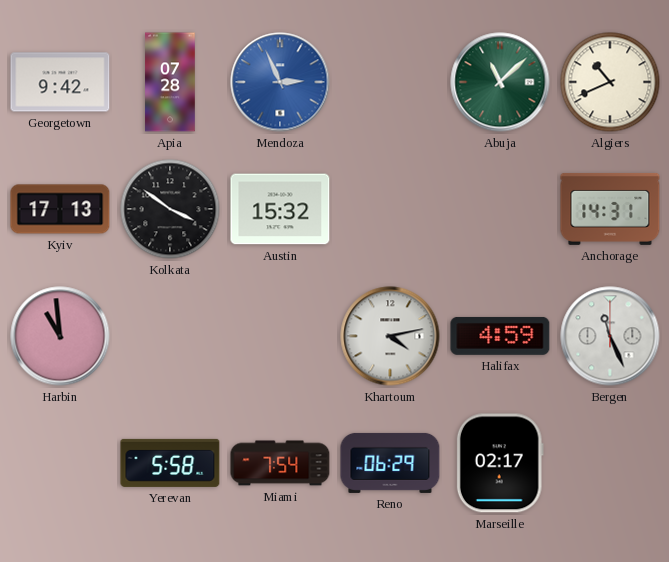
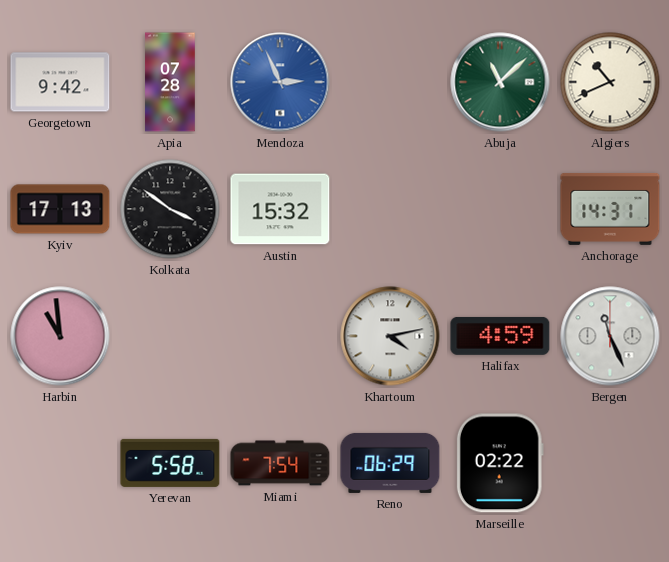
Marseille: 02:17 -> 02:22 (500, 463)
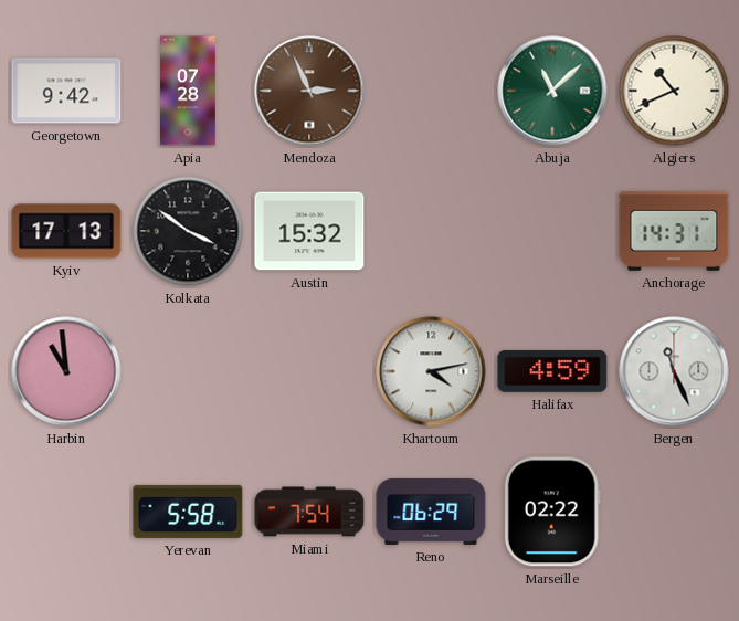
Mendoza dial: blue -> brown (309, 91)
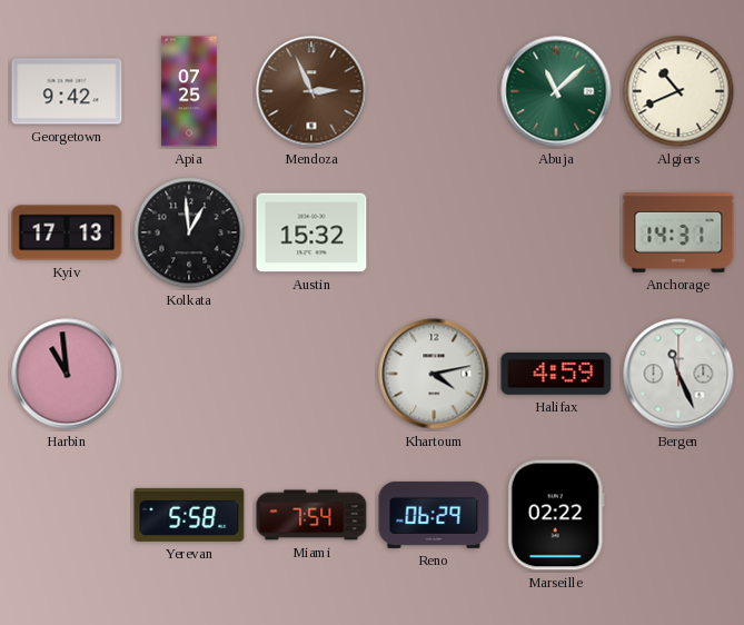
Apia: 07:28 -> 07:25 (189, 91)
Kolkata: 3:51 -> 12:59 (189, 232)
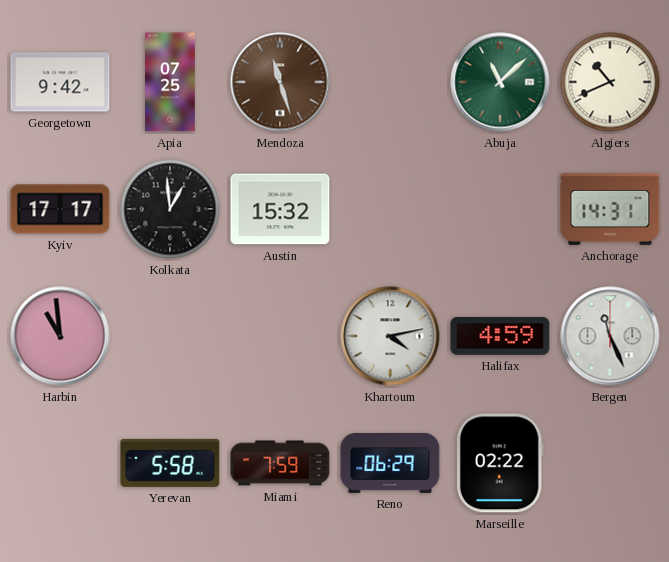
Mendoza: 2:56 -> 11:27 (280, 82)
Kyiv: 17:13 -> 17:17 (60, 209)
Miami: 7:54 -> 7:59 (280, 463)
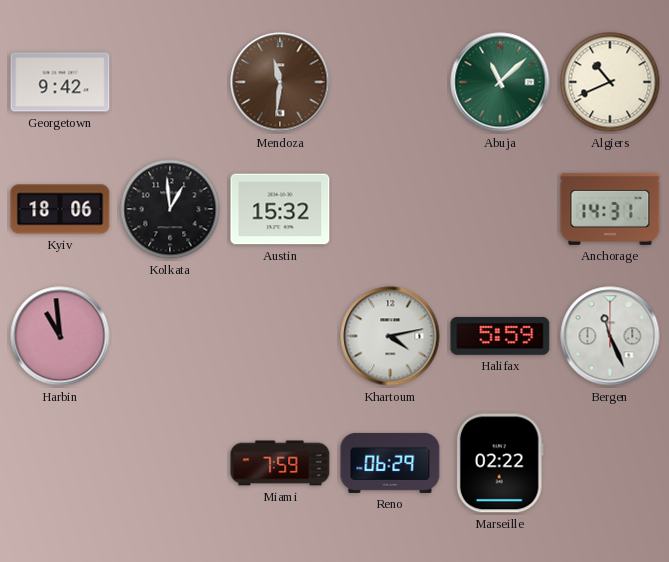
Apia: 07:25 -> none (170, 82)
Mendoza: 11:27 -> 11:31 (280, 82)
Kyiv: 17:17 -> 18:06 (60, 209)
Halifax: 4:59 -> 5:59 (500, 336)
Yerevan: 5:58 -> none (170, 463)
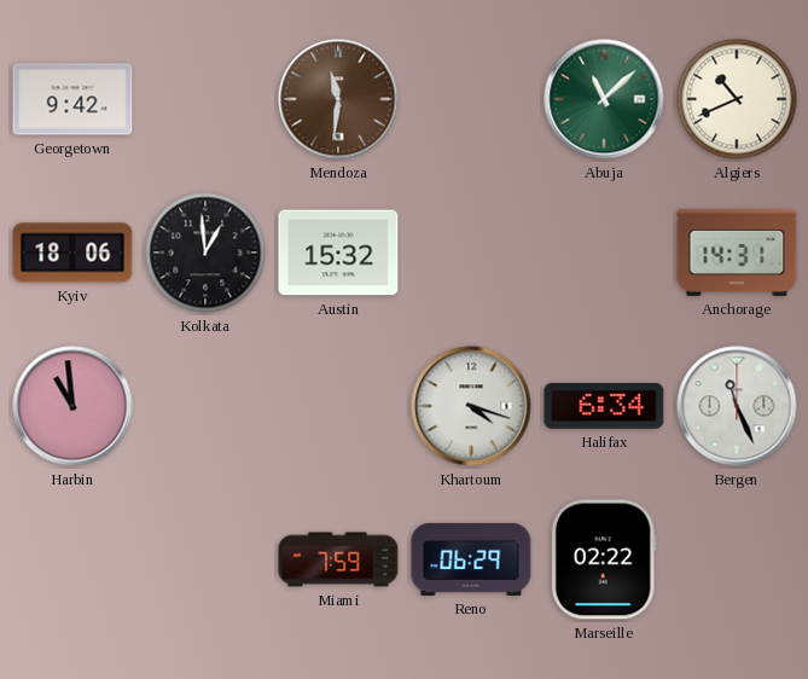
Khartoum: 4:13 -> 4:18 (471, 406)
Halifax: 5:59 -> 6:34 (604, 406)
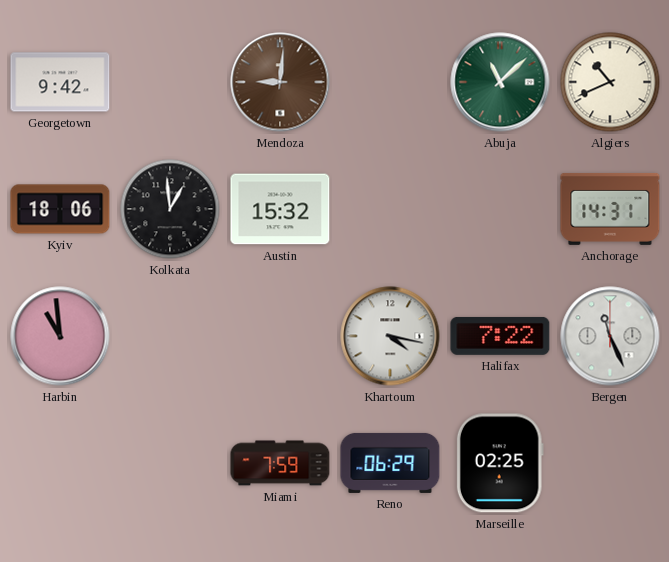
Mendoza: 11:31 -> 9:01 (280, 82)
Khartoum: 4:18 -> 4:17 (390, 336)
Halifax: 6:34 -> 7:22 (500, 336)
Marseille: 02:22 -> 02:25 (500, 463)
